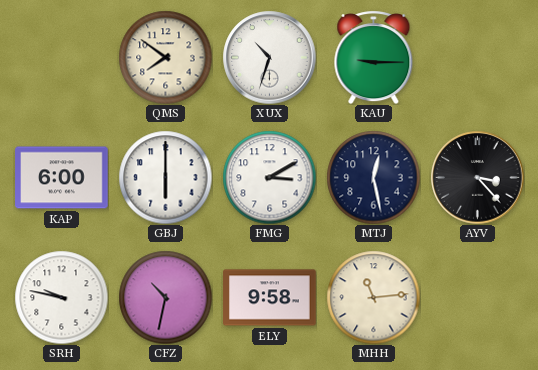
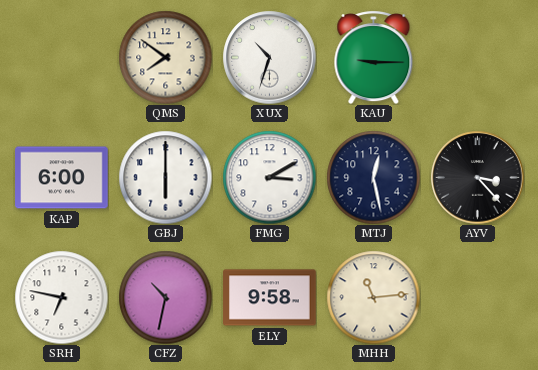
SRH: 9:47 -> 6:47 (61, 297)
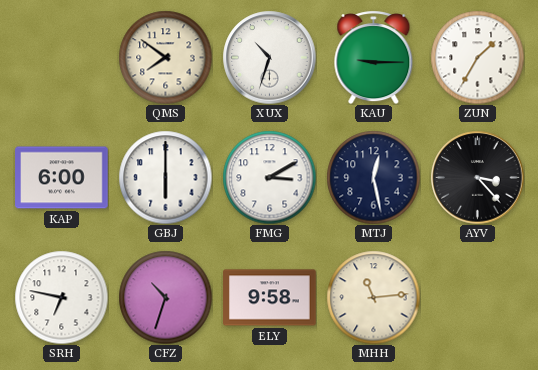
ZUN: none -> 1:35 (477, 57)
CFZ: 10:32 -> 10:33 (165, 297)
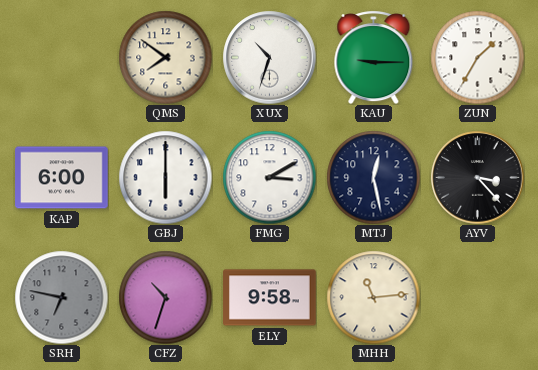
SRH dial: white -> grey (61, 297)
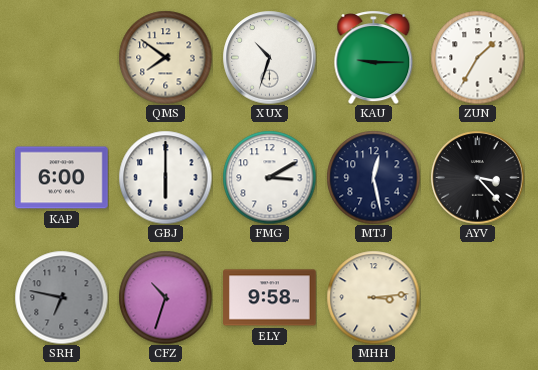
MHH: 11:14 -> 3:14 (373, 297)
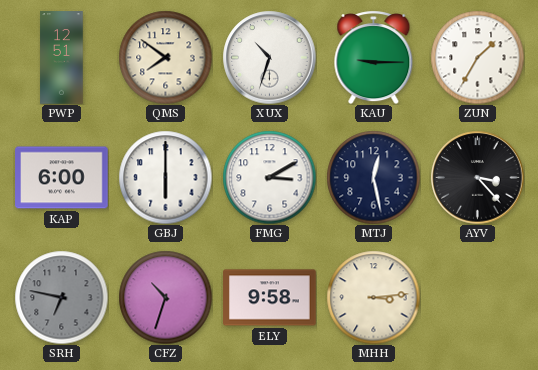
PWP: none -> 12:51 (62, 58)
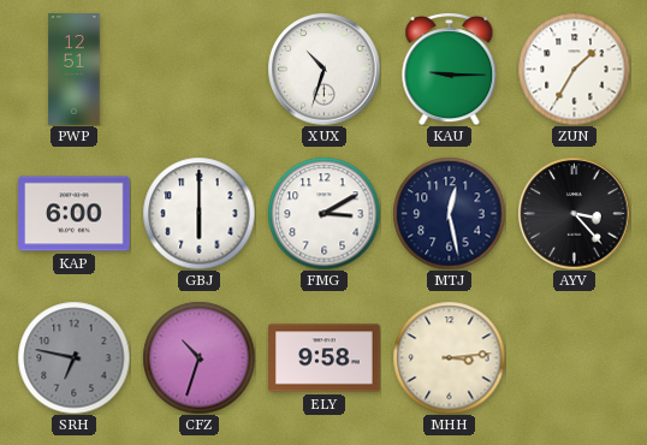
QMS: 7:51 -> none (165, 57)
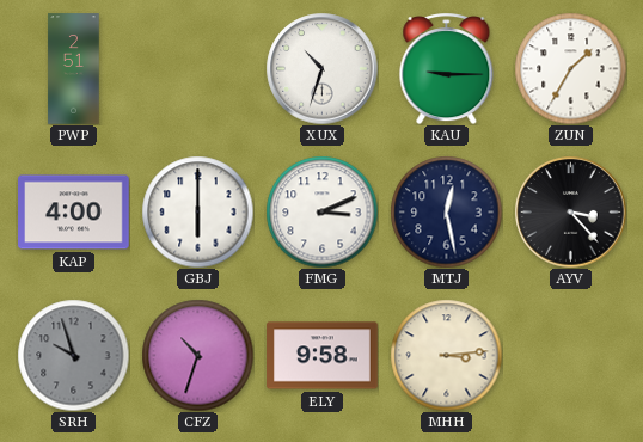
PWP: 12:51 -> 2:51 (74, 69)
KAP: 6:00 -> 4:00 (74, 213)
FMG: 3:10 -> 3:11 (321, 211)
SRH: 6:47 -> 9:57 (73, 355)
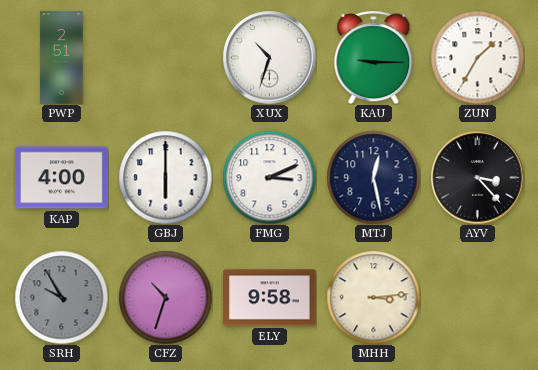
SRH: 9:57 -> 9:55 (61, 297)
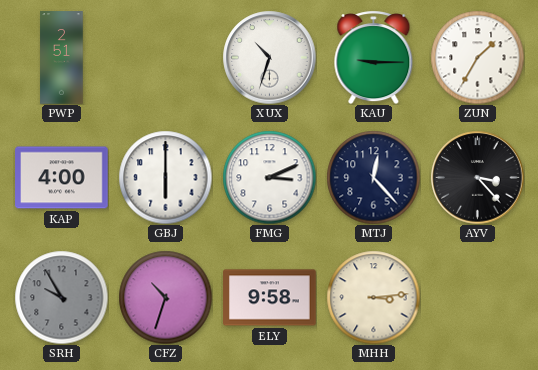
MTJ: 12:28 -> 12:23 (373, 177)
